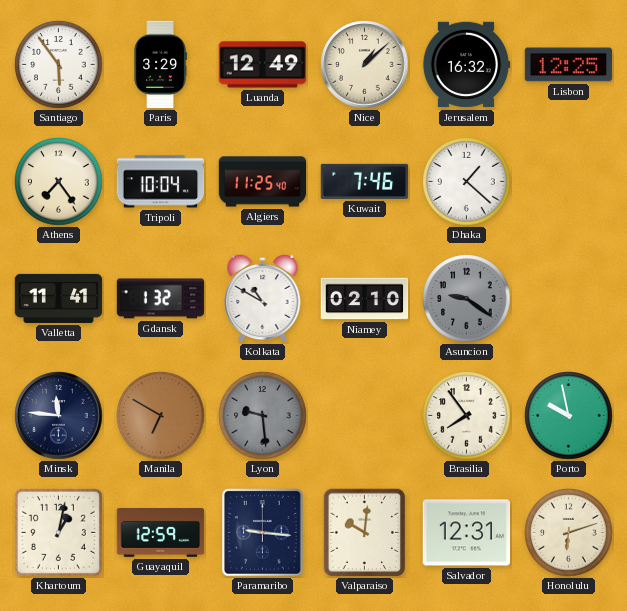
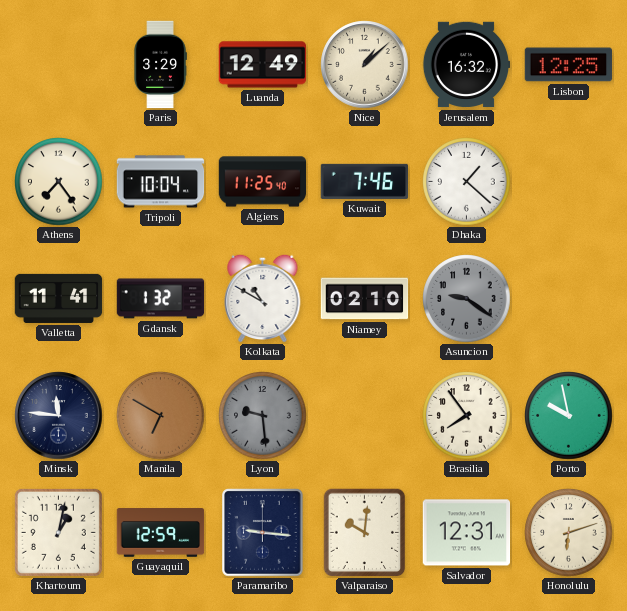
Santiago: 5:54 -> none (59, 65)
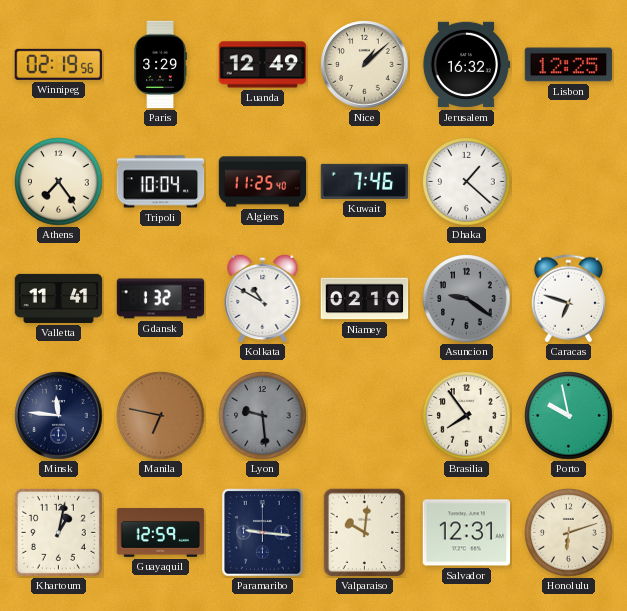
Winnipeg: none -> 02:19 (58, 64)
Caracas: none -> 6:48 (568, 299)
Manila: 6:50 -> 6:47 (161, 416)
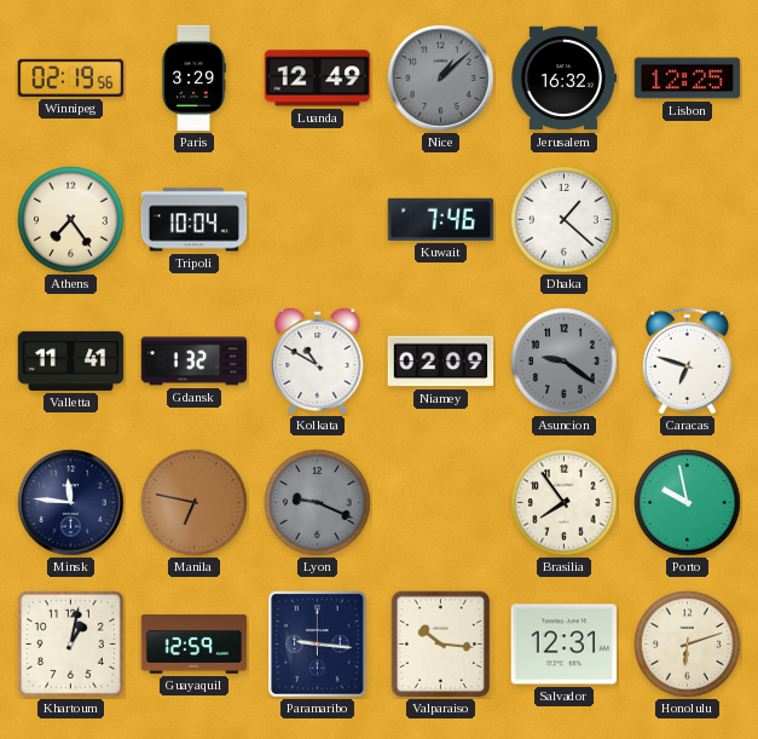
Nice dial: cream -> grey (441, 79)
Algiers: 11:25 -> none (263, 182)
Niamey: 02:10 -> 02:09 (441, 362)
Lyon: 9:29 -> 9:19 (318, 503)
Valparaiso: 10:01 -> 10:16 (441, 645)
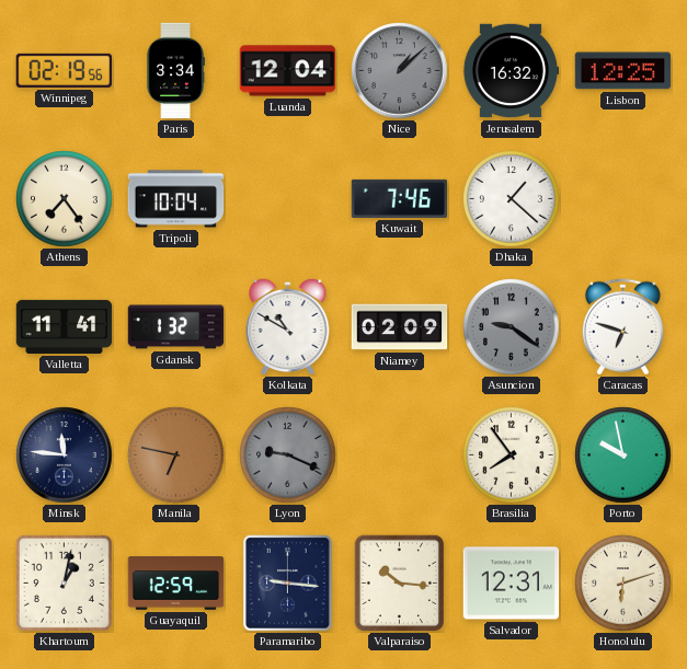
Paris: 3:29 -> 3:34 (175, 71)
Luanda: 12:49 -> 12:04 (288, 71)
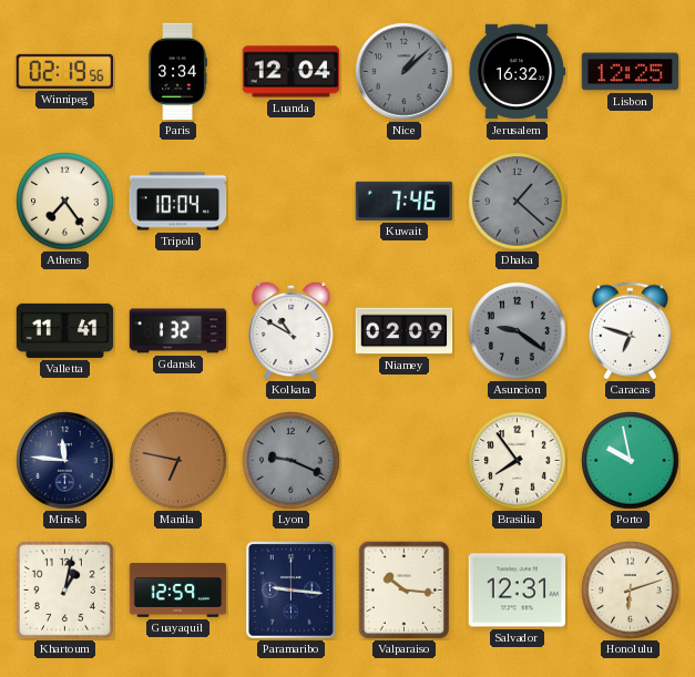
Dhaka dial: white -> grey (518, 202)
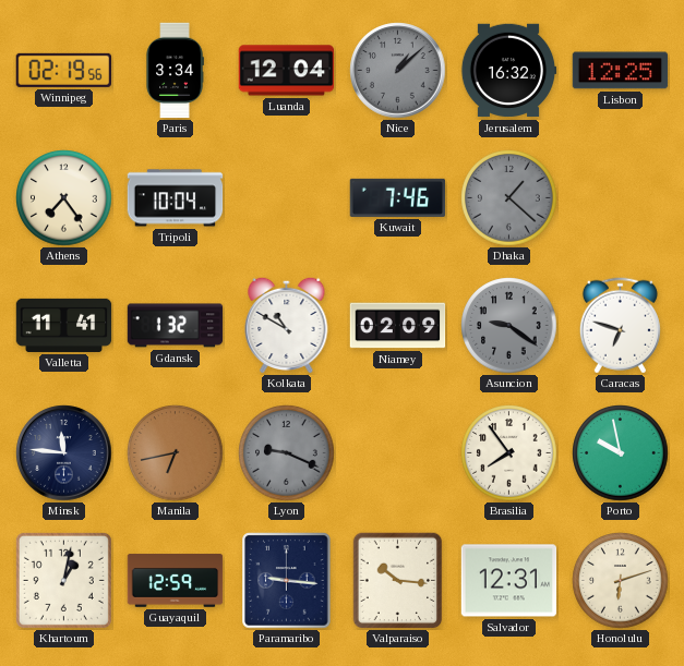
Manila: 6:47 -> 6:43 (176, 453)
